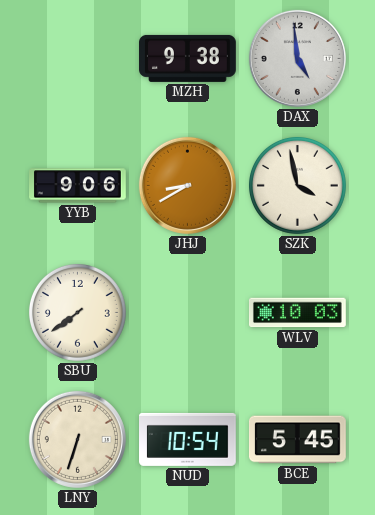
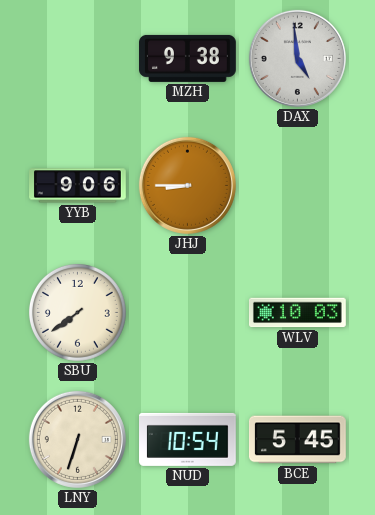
JHJ: 8:40 -> 8:45 (187, 185)
SZK: 3:58 -> none (297, 185)
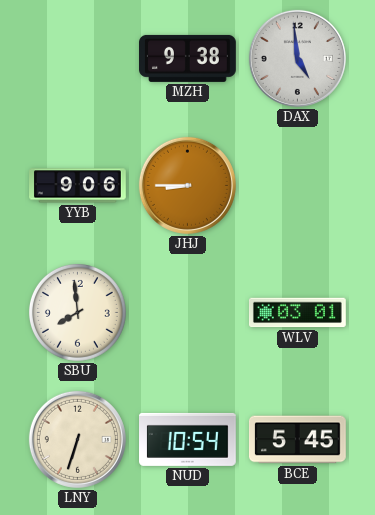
SBU: 7:39 -> 7:59 (77, 312)
WLV: 10:03 -> 03:01 (297, 313)
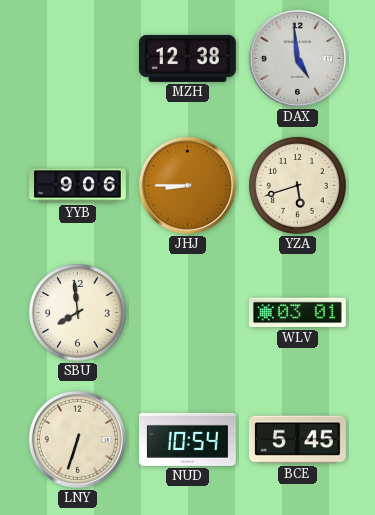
MZH: 9:38 -> 12:38 (188, 58)
YZA: none -> 5:42 (297, 185)
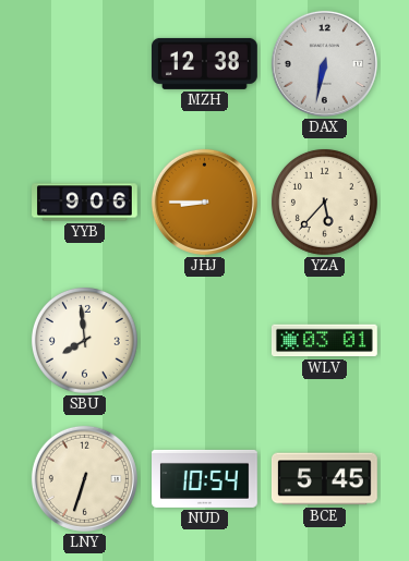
DAX: 4:59 -> 6:32 (324, 63)
YZA: 5:42 -> 5:37 (324, 202)
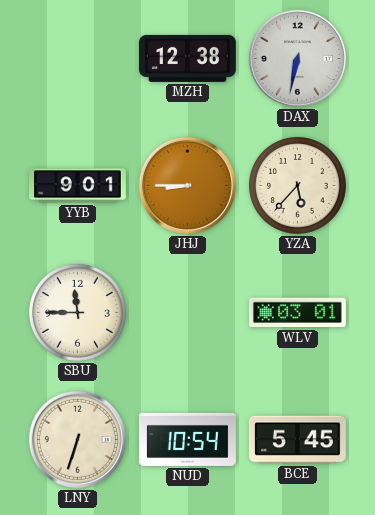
YYB: 9:06 -> 9:01 (78, 186)
SBU: 7:59 -> 11:45 (77, 312)
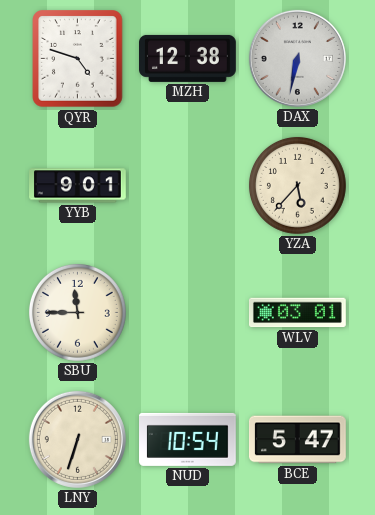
QYR: none -> 4:48 (78, 59)
JHJ: 8:45 -> none (187, 185)
BCE: 5:45 -> 5:47 (297, 440)
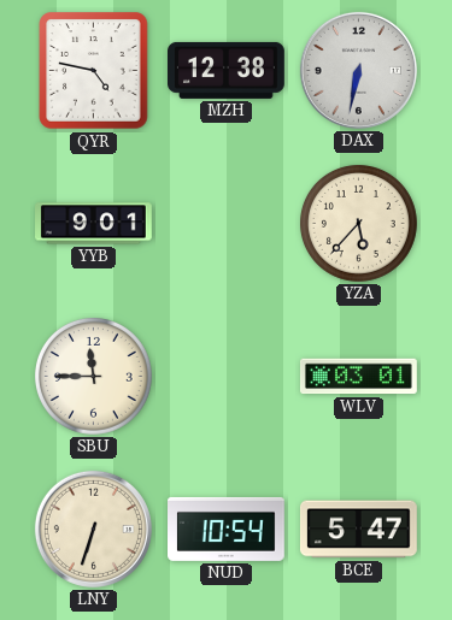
QYR: 4:48 -> 4:47 (94, 71)
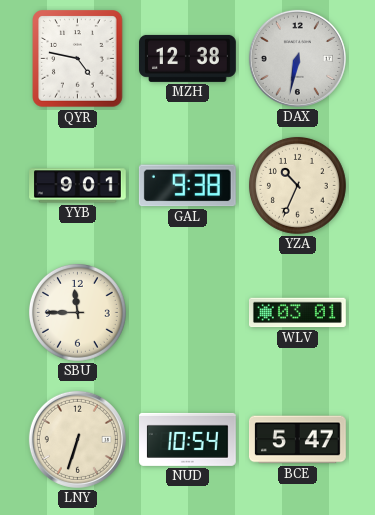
GAL: none -> 9:38 (187, 186)
YZA: 5:37 -> 10:34 (297, 185)
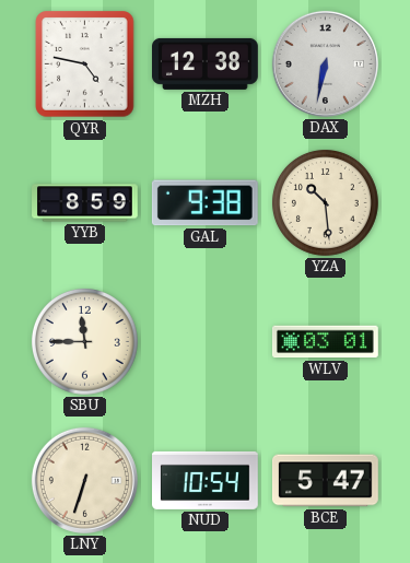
YYB: 9:01 -> 8:59 (85, 203)
YZA: 10:34 -> 10:29 (325, 202)
